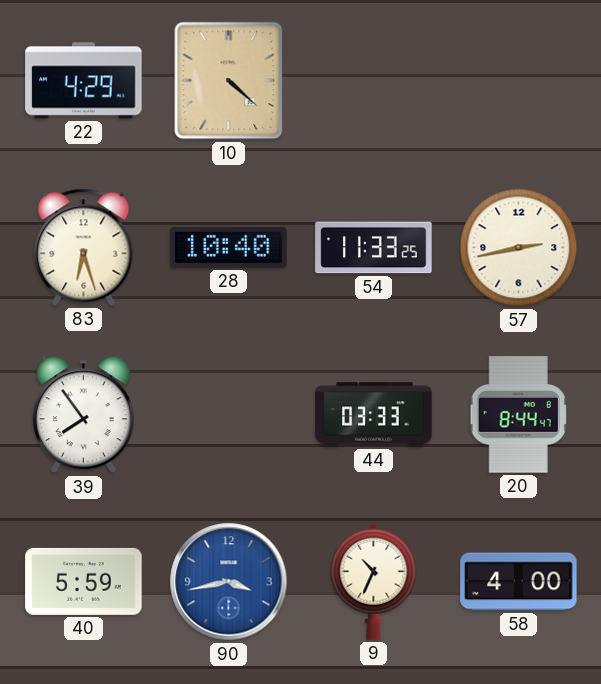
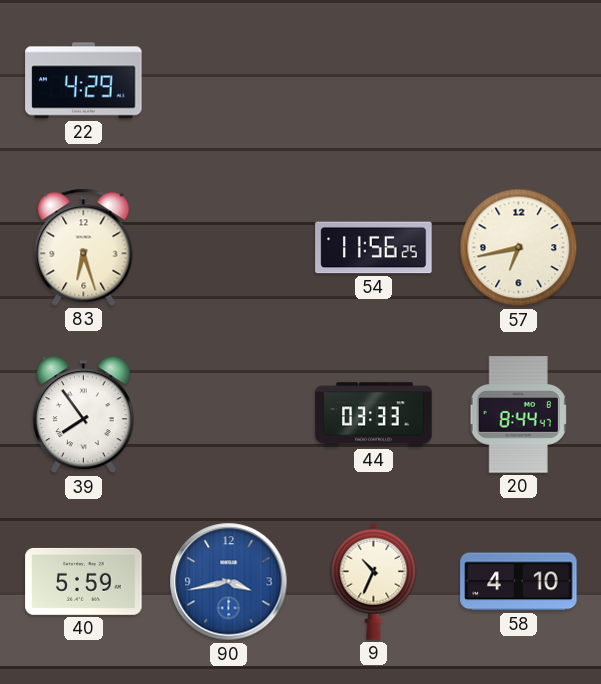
10: 4:22 -> none (229, 81)
28: 10:40 -> none (229, 247)
54: 11:33 -> 11:56 (374, 248)
57: 2:43 -> 6:43 (519, 248)
58: 4:00 -> 4:10 (519, 582)
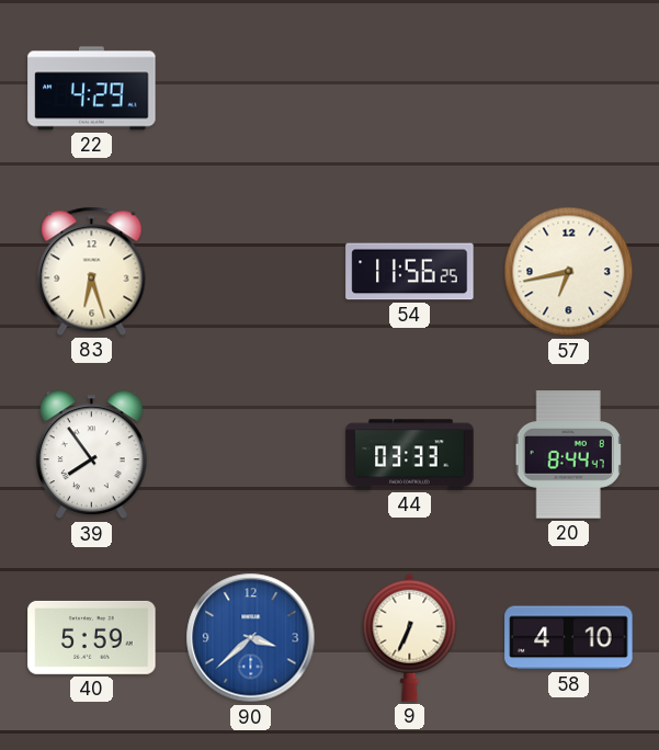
90: 3:43 -> 3:38 (251, 638)
9: 10:34 -> 6:34 (410, 637)
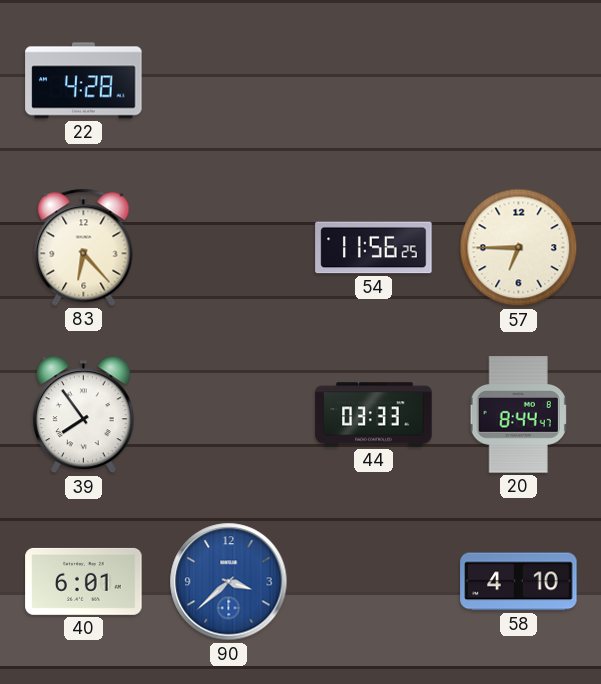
22: 4:29 -> 4:28 (84, 81)
83: 6:27 -> 6:23 (84, 247)
57: 6:43 -> 6:45 (519, 248)
40: 5:59 -> 6:01 (84, 581)
9: 6:34 -> none (410, 637)
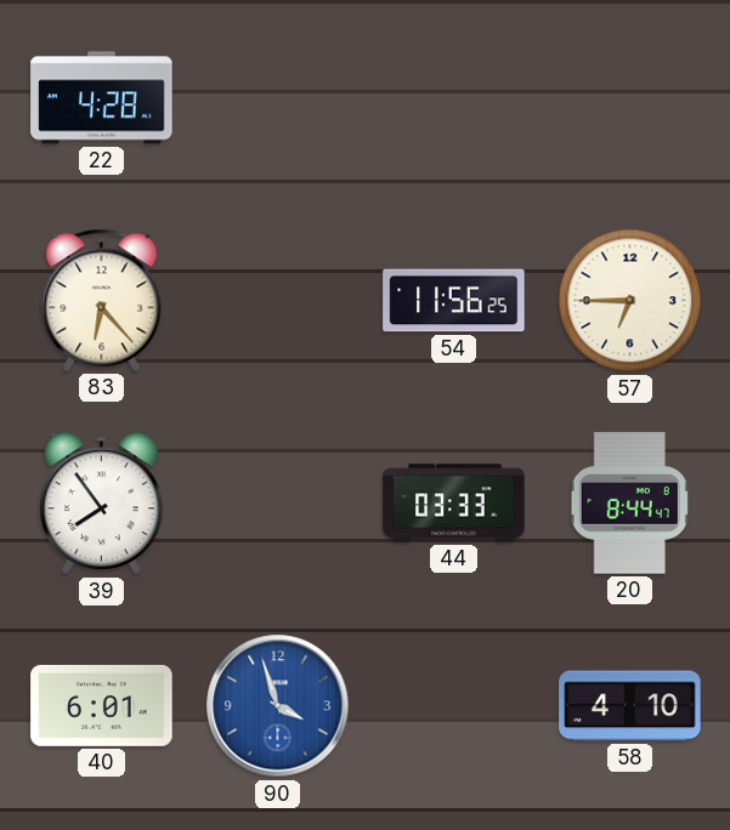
90: 3:38 -> 3:57 (278, 706)
